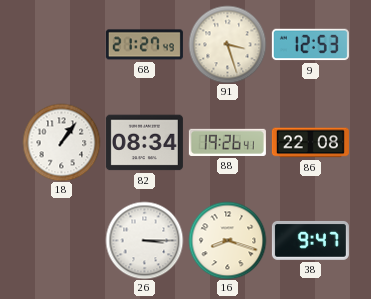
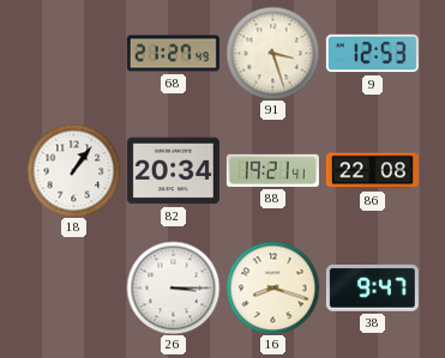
82: 08:34 -> 20:34 (173, 171)
88: 19:26 -> 19:21 (272, 170)
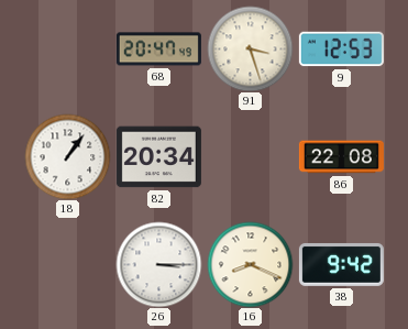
68: 21:27 -> 20:47 (158, 50)
88: 19:21 -> none (272, 170)
16: 8:18 -> 8:19 (250, 264)
38: 9:47 -> 9:42 (341, 264)
